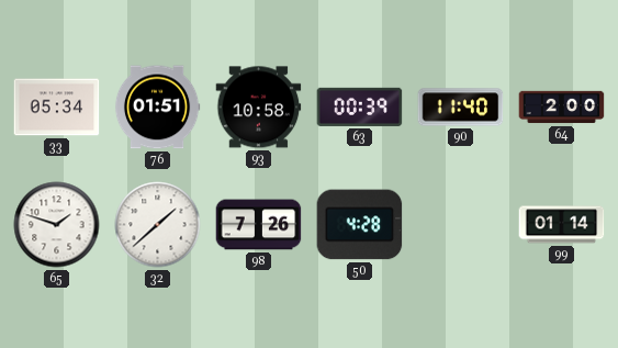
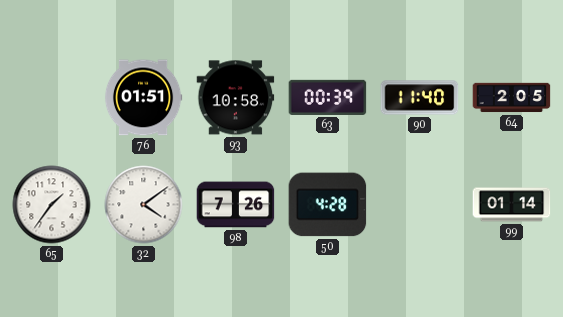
33: 05:34 -> none (57, 108)
64: 2:00 -> 2:05 (512, 98)
65: 1:48 -> 1:36 (52, 205)
32: 1:38 -> 4:09 (144, 205)
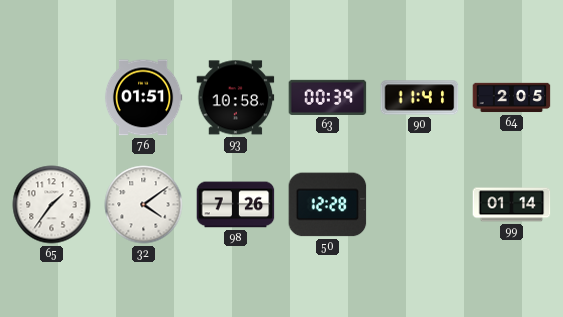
90: 11:40 -> 11:41 (420, 98)
50: 4:28 -> 12:28 (328, 205)
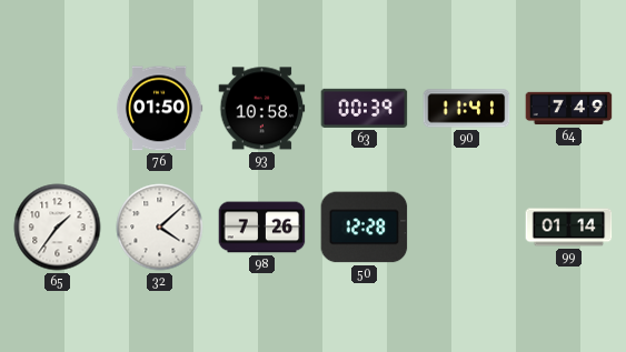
76: 01:51 -> 01:50 (159, 109)
64: 2:05 -> 7:49 (569, 109)
32: 4:09 -> 4:08 (160, 228)
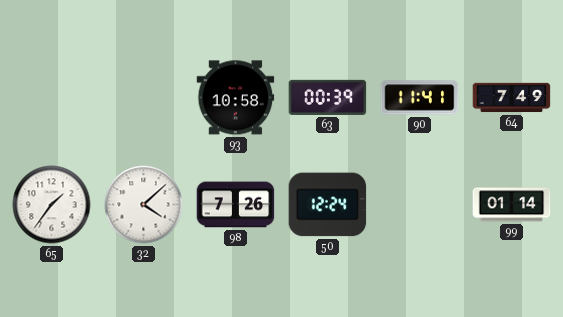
76: 01:50 -> none (159, 109)
50: 12:28 -> 12:24 (328, 205)
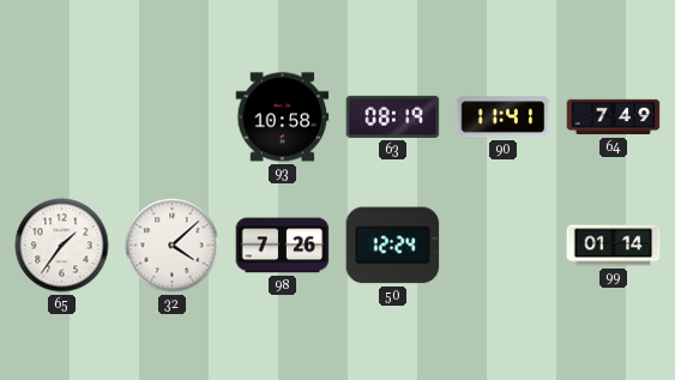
63: 00:39 -> 08:19 (393, 116)
